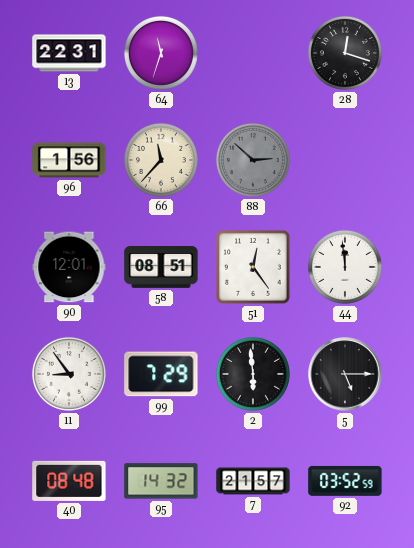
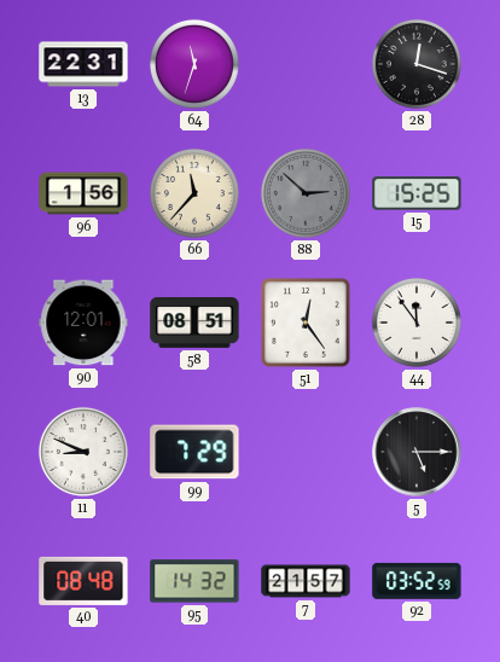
15: none -> 15:25 (417, 193)
44: 11:59 -> 11:54 (417, 323)
11: 8:54 -> 8:49 (83, 452)
2: 5:59 -> none (253, 374)
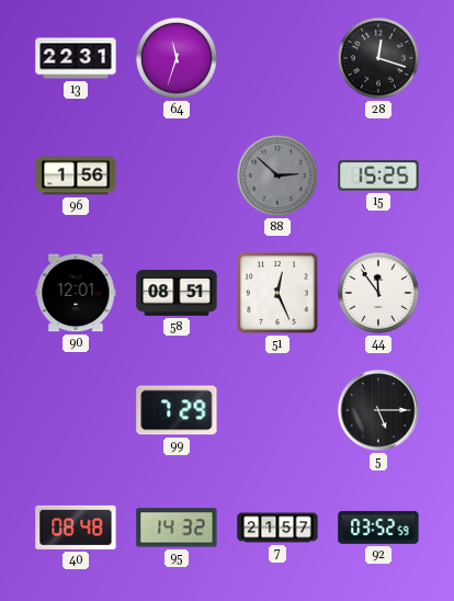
66: 11:37 -> none (194, 193)
51: 12:24 -> 12:26 (277, 293)
11: 8:49 -> none (83, 452)
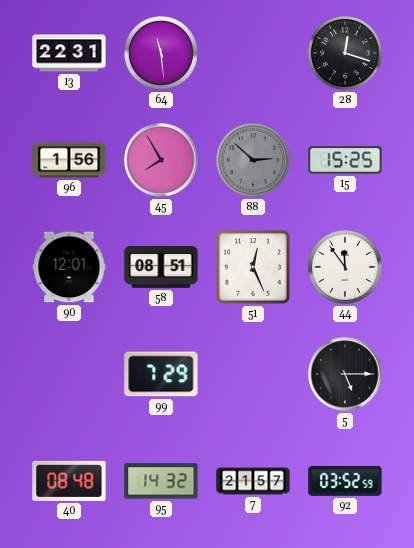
64: 11:33 -> 11:29 (161, 53)
45: none -> 7:55 (161, 160)
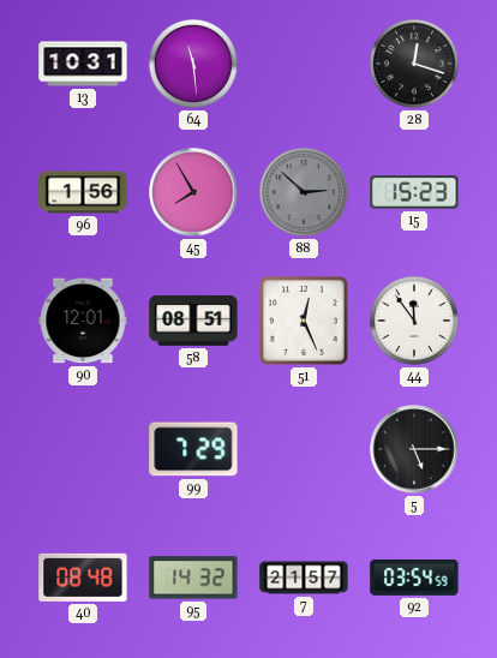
13: 22:31 -> 10:31 (83, 64)
15: 15:25 -> 15:23 (414, 192)
92: 03:52 -> 03:54 (414, 578)
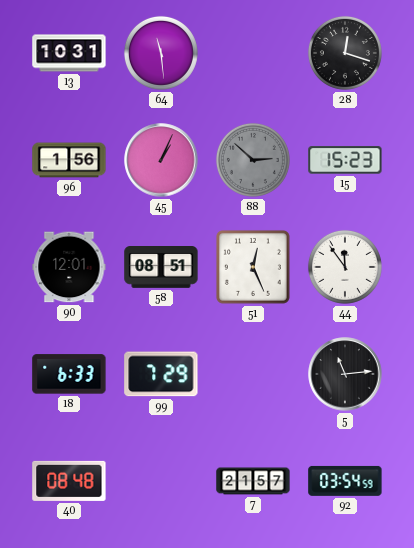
45: 7:55 -> 1:04 (161, 160)
18: none -> 6:33 (69, 374)
5: 5:15 -> 11:14 (345, 374)
95: 14:32 -> none (193, 578)
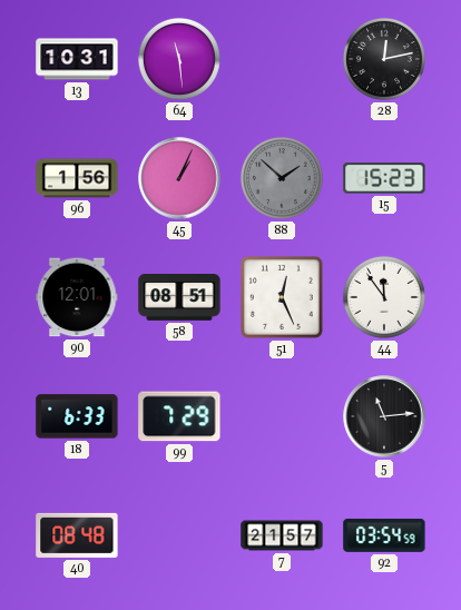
28: 12:18 -> 12:13 (384, 59)
88: 2:52 -> 1:52 (282, 178)
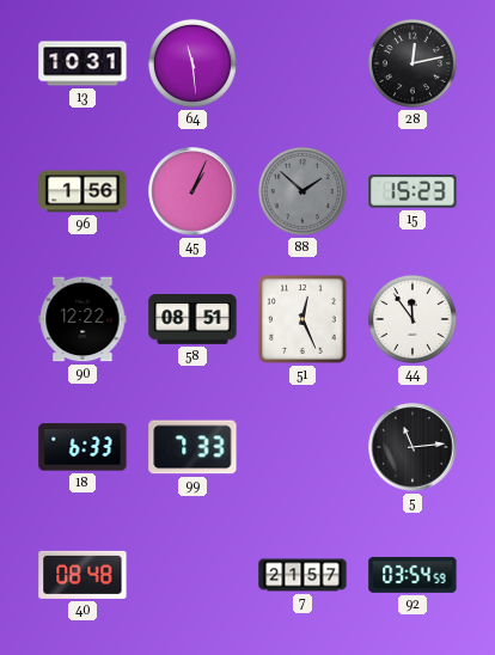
90: 12:01 -> 12:22 (82, 319)
99: 7:29 -> 7:33 (192, 447)
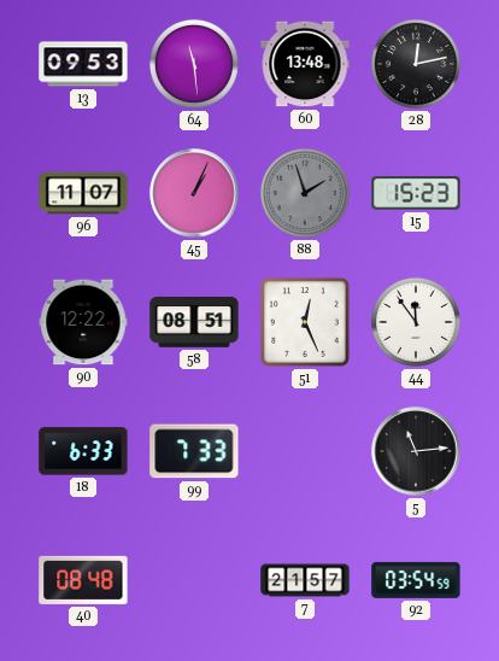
13: 10:31 -> 09:53 (83, 64)
60: none -> 13:48 (305, 64)
96: 1:56 -> 11:07 (83, 193)
88: 1:52 -> 1:57 (305, 193)
